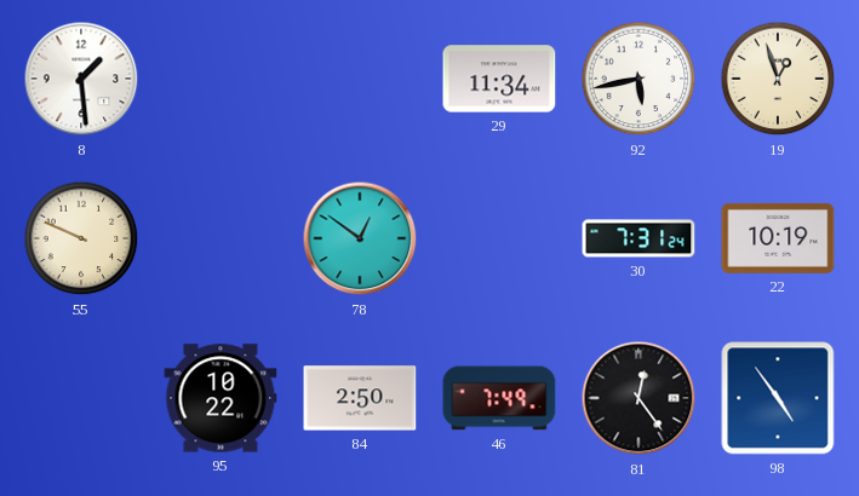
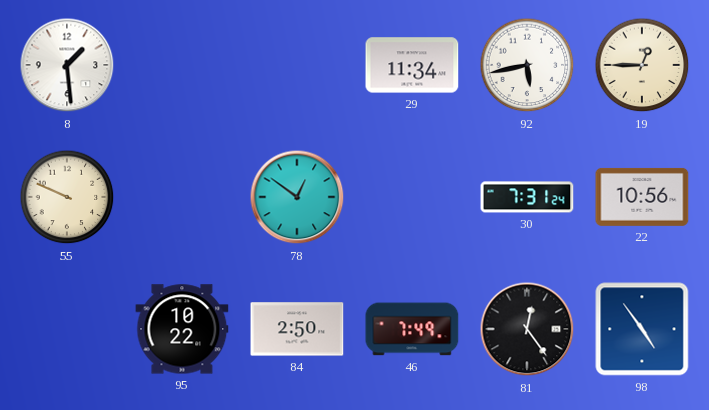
19: 12:57 -> 12:45 (642, 65)
22: 10:19 -> 10:56 (642, 197)
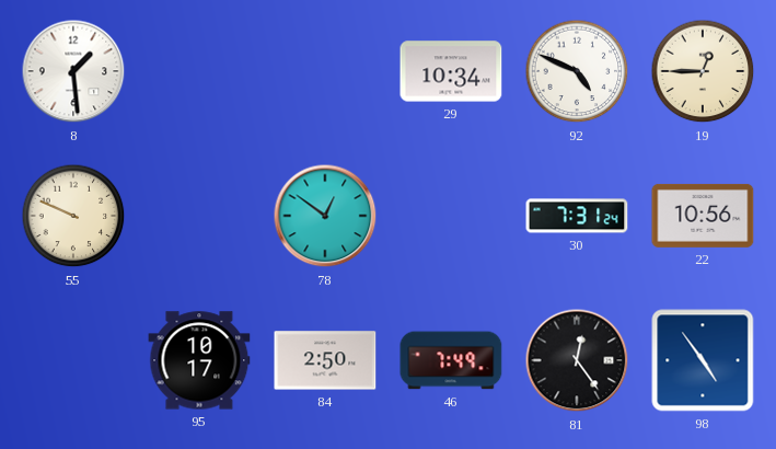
29: 11:34 -> 10:34 (451, 71)
92: 5:43 -> 4:49 (577, 71)
95: 10:22 -> 10:17 (199, 360)
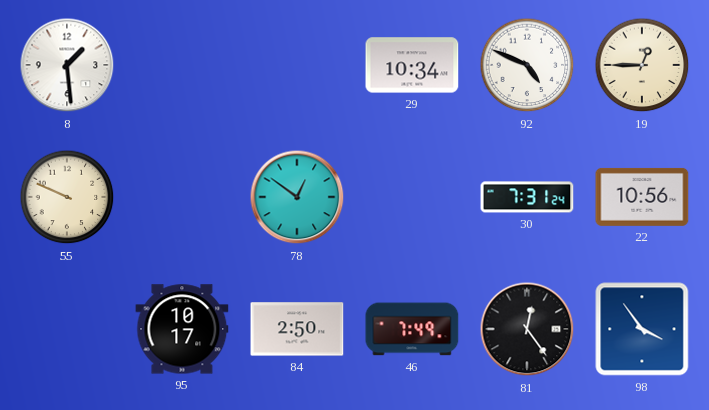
98: 4:54 -> 3:54 (642, 329)
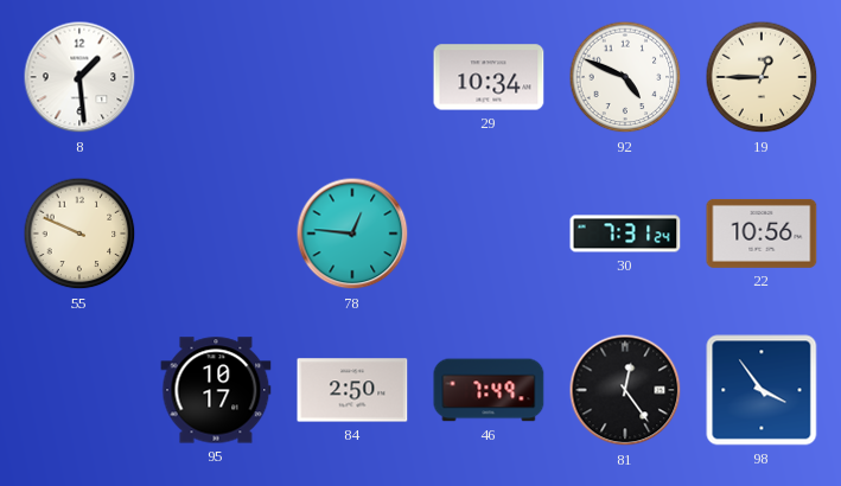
78: 12:51 -> 12:46 (352, 234)
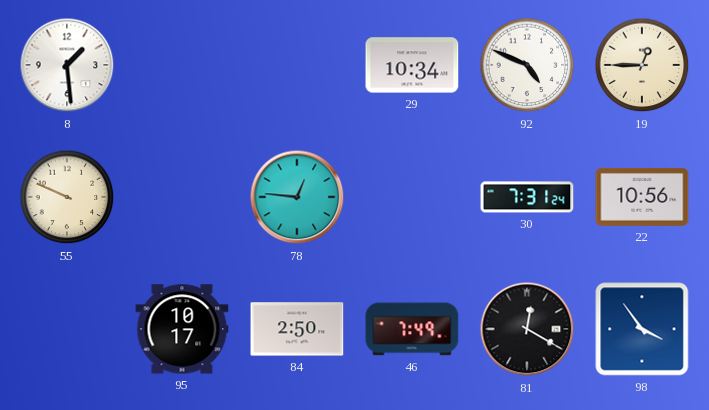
81: 12:24 -> 12:20 (527, 329)
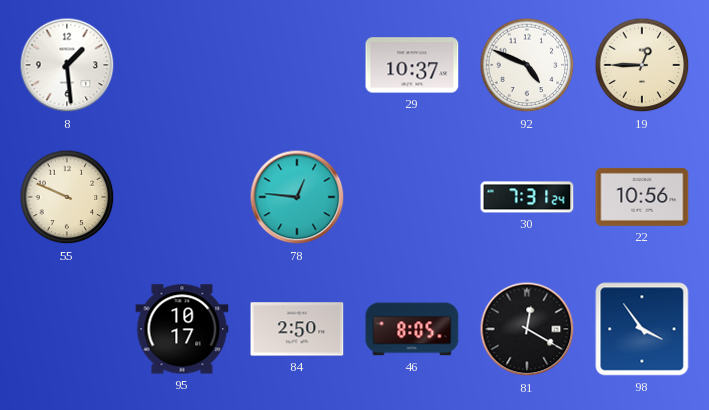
29: 10:34 -> 10:37 (412, 65)
46: 7:49 -> 8:05 (412, 329)
